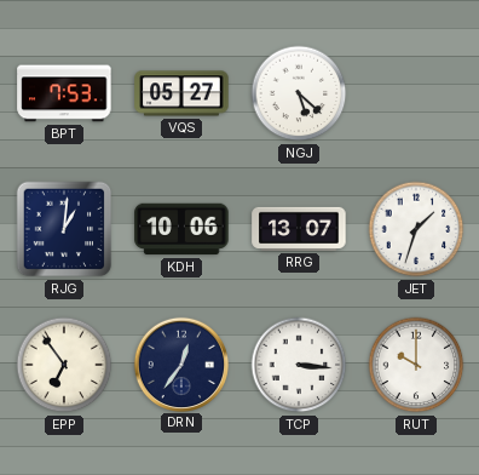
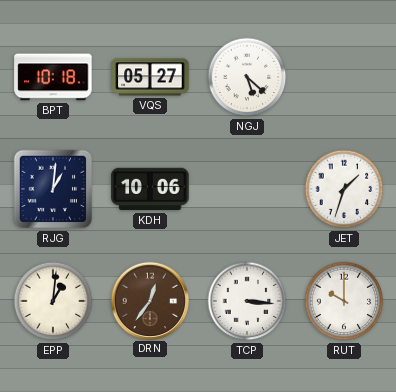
BPT: 7:53 -> 10:18 (53, 77)
RRG: 13:07 -> none (299, 229)
EPP: 6:54 -> 1:01 (53, 301)
DRN dial: navy -> brown (149, 300)
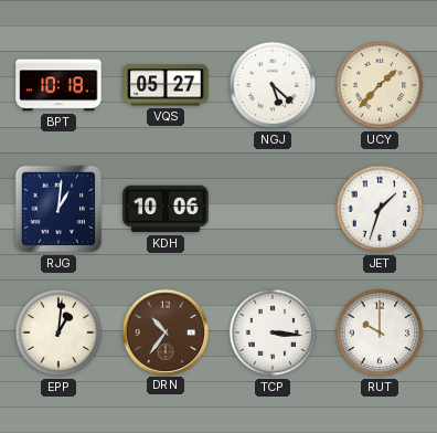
UCY: none -> 1:37 (380, 85)
DRN: 12:36 -> 10:36 (164, 331)
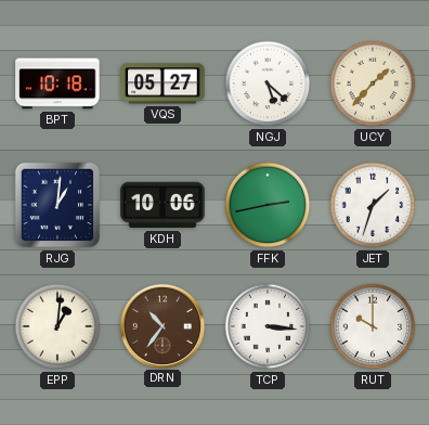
FFK: none -> 2:43 (268, 205)
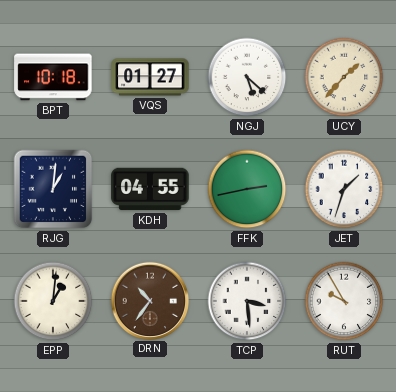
VQS: 05:27 -> 01:27 (150, 77)
KDH: 10:06 -> 04:55 (150, 189)
TCP: 3:16 -> 3:29 (247, 301)
RUT: 10:00 -> 9:55 (344, 301)
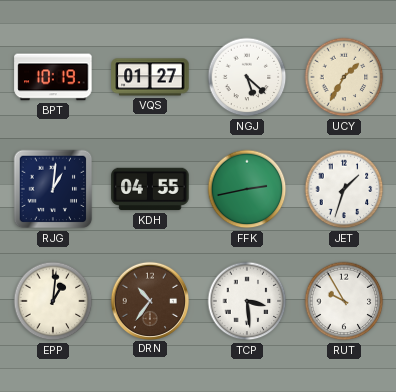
BPT: 10:18 -> 10:19 (53, 77)
UCY: 1:37 -> 1:35 (344, 77)
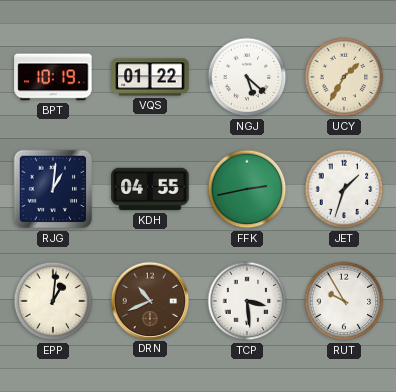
VQS: 01:27 -> 01:22 (150, 77)
DRN: 10:36 -> 10:41 (149, 300)
